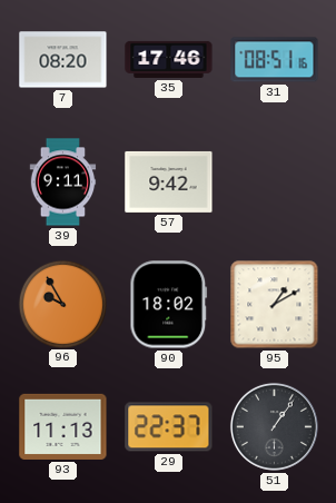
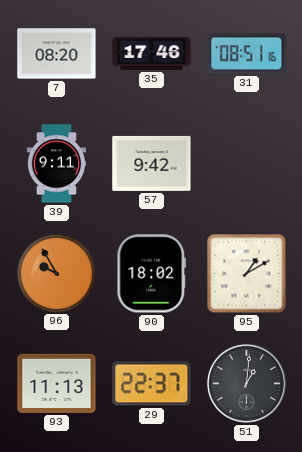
51: 1:06 -> 1:01 (246, 383)
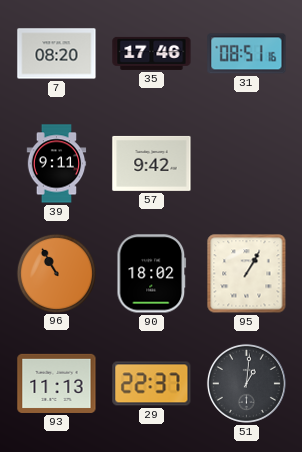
96: 9:55 -> 10:55 (56, 273)
95: 1:10 -> 1:05 (247, 274)
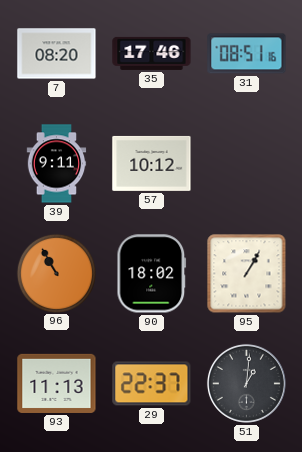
57: 9:42 -> 10:12 (152, 163)
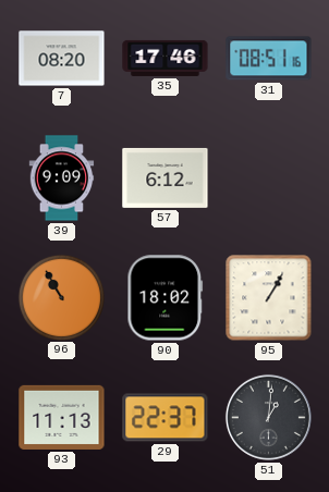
39: 9:11 -> 9:09 (62, 179)
57: 10:12 -> 6:12 (166, 177)
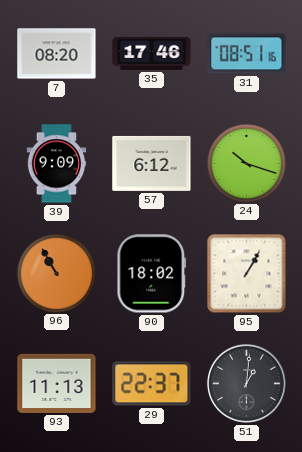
24: none -> 10:18 (246, 163)
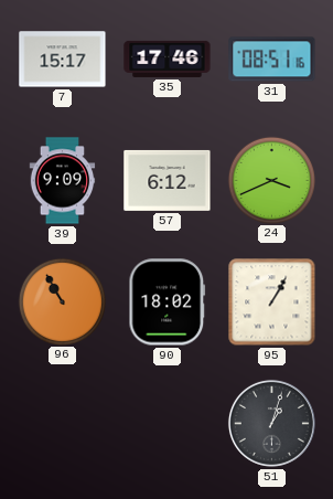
7: 08:20 -> 15:17 (63, 60)
24: 10:18 -> 3:41 (271, 180)
93: 11:13 -> none (57, 383)
29: 22:37 -> none (152, 384)
51: 1:01 -> 1:03 (271, 423)
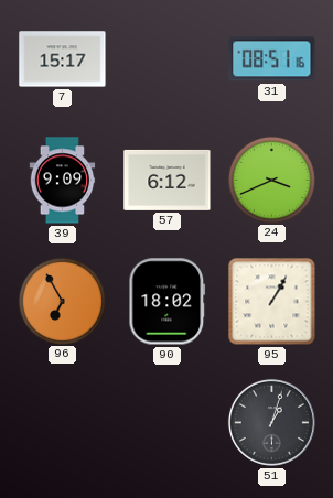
35: 17:46 -> none (168, 59)
96: 10:55 -> 6:55 (62, 301)
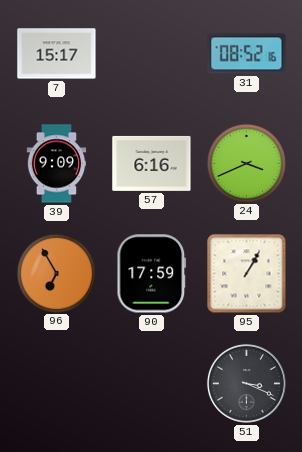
31: 08:51 -> 08:52 (247, 54)
57: 6:12 -> 6:16 (152, 163)
90: 18:02 -> 17:59 (152, 274)
51: 1:03 -> 3:19 (246, 383)
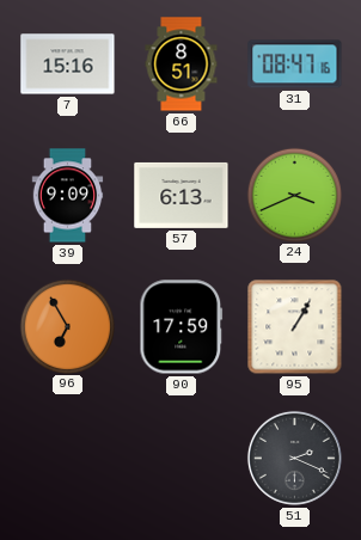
7: 15:17 -> 15:16 (68, 65)
66: none -> 8:51 (182, 65)
31: 08:52 -> 08:47 (295, 65)
57: 6:16 -> 6:13 (182, 195)
51: 3:19 -> 2:19 (294, 458)
